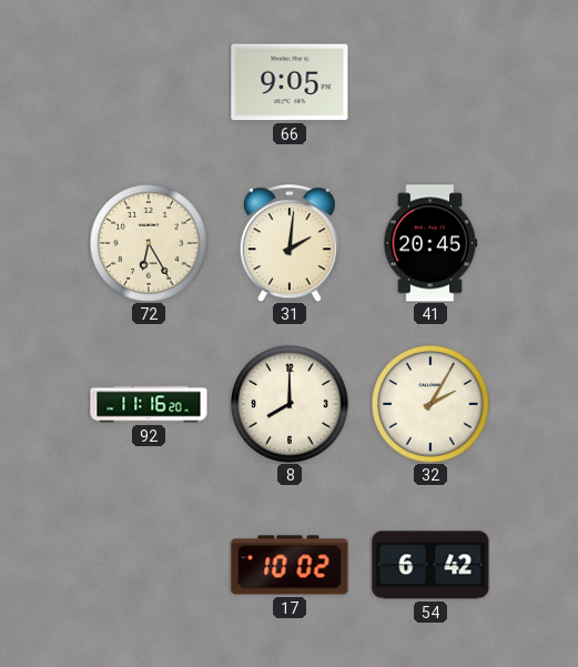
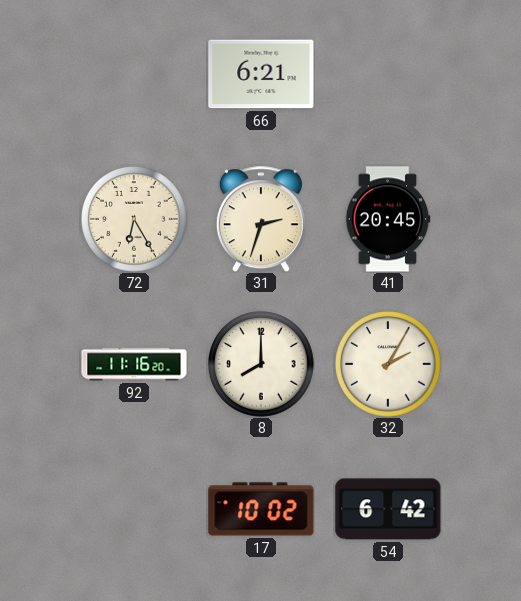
66: 9:05 -> 6:21 (261, 74)
31: 2:01 -> 2:33 (261, 219)
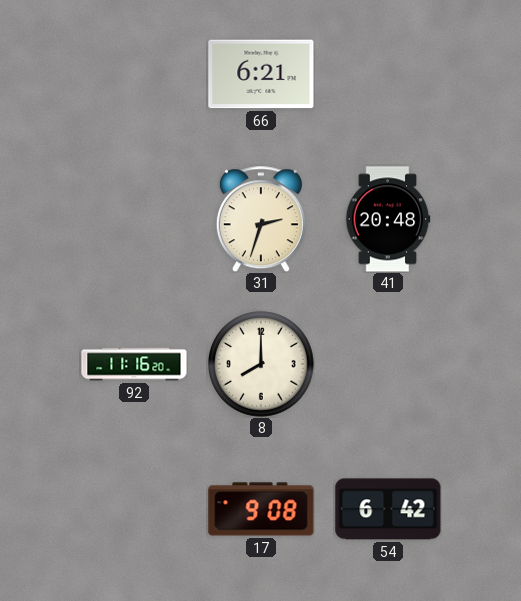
72: 6:25 -> none (134, 219)
41: 20:45 -> 20:48 (388, 219)
32: 2:05 -> none (388, 364)
17: 10:02 -> 9:08 (261, 509)
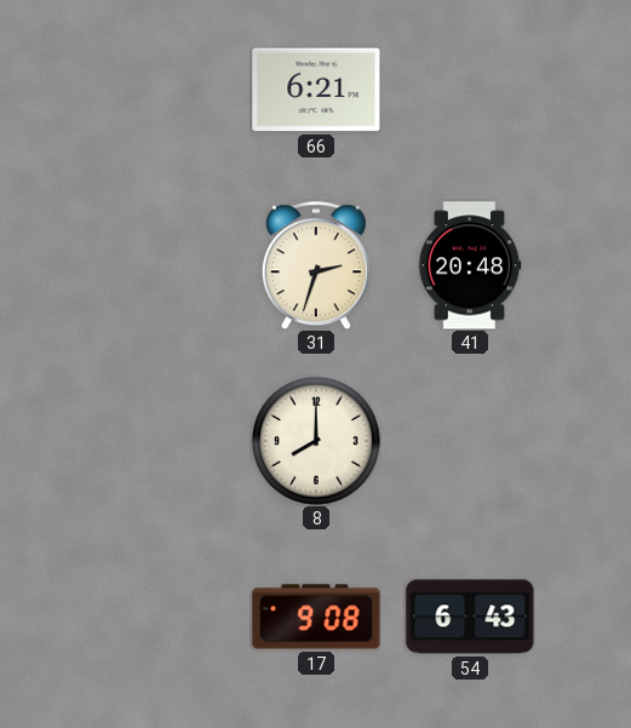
92: 11:16 -> none (134, 364)
54: 6:42 -> 6:43 (470, 617)
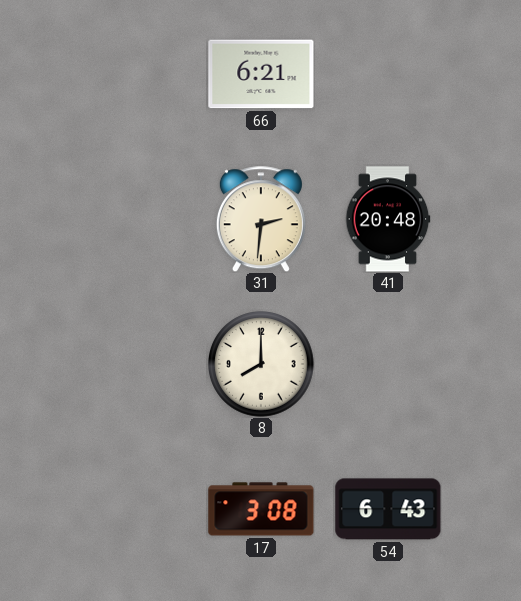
31: 2:33 -> 2:31 (261, 219)
17: 9:08 -> 3:08 (261, 509)
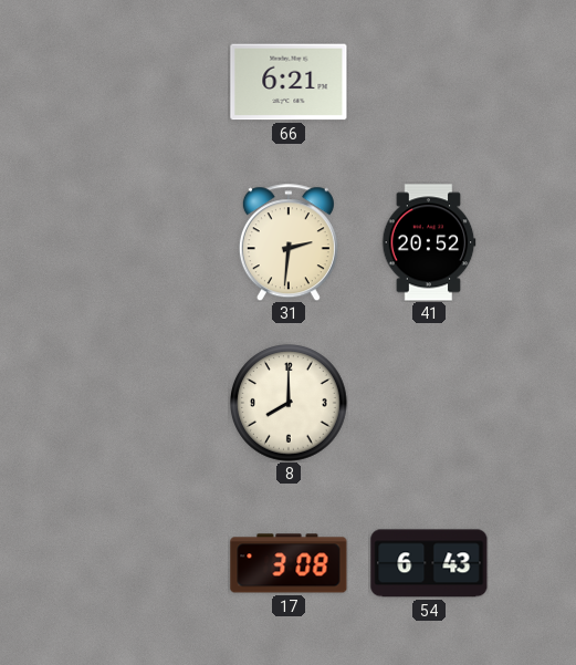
41: 20:48 -> 20:52 (429, 242)
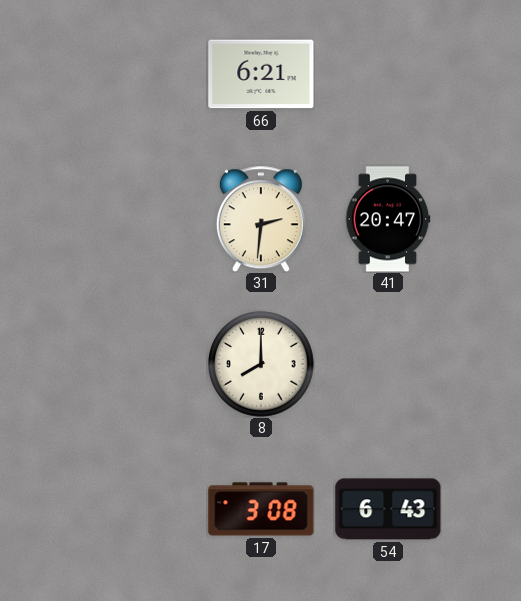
41: 20:52 -> 20:47 (388, 219)
